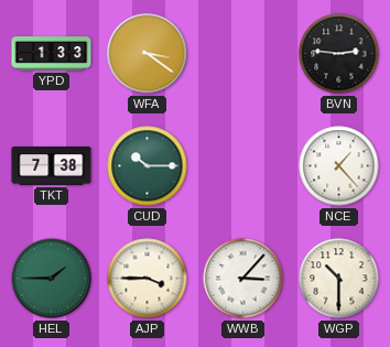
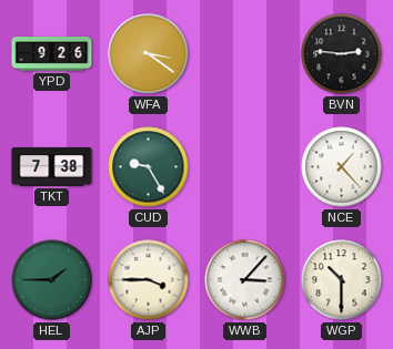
YPD: 1:33 -> 9:26 (52, 54)
CUD: 10:15 -> 9:25 (149, 167)
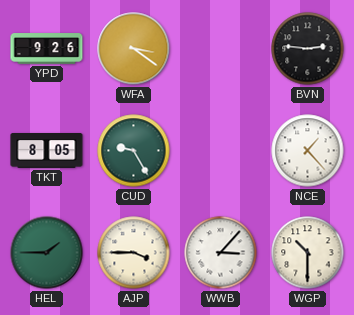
TKT: 7:38 -> 8:05 (47, 151)
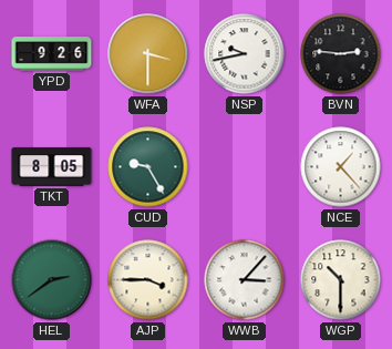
WFA: 3:21 -> 3:30 (148, 54)
NSP: none -> 9:43 (245, 54)
HEL: 1:45 -> 2:39 (52, 280)
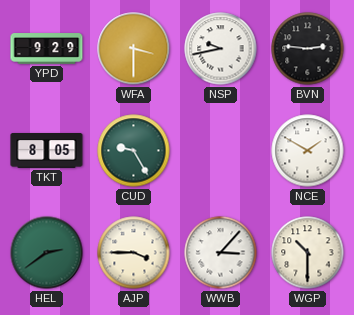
YPD: 9:26 -> 9:29 (47, 49)
NCE: 1:23 -> 1:50 (308, 151)
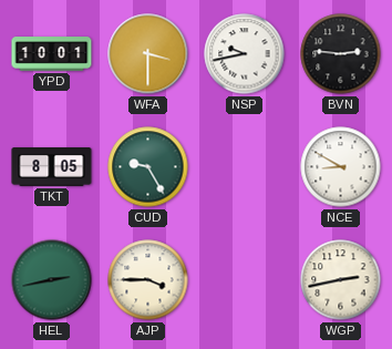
YPD: 9:29 -> 10:01 (52, 54)
NCE: 1:50 -> 8:50 (341, 167)
HEL: 2:39 -> 2:43 (52, 280)
WWB: 3:07 -> none (221, 253)
WGP: 10:30 -> 2:43 (341, 280)
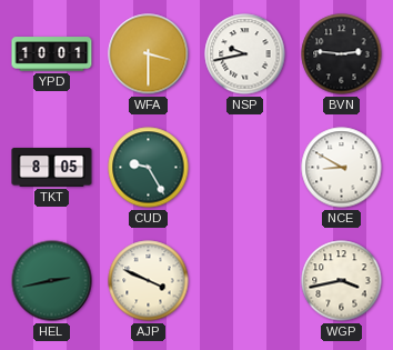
AJP: 3:45 -> 3:49 (149, 281)
WGP: 2:43 -> 3:43 (342, 281)
